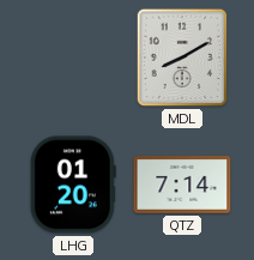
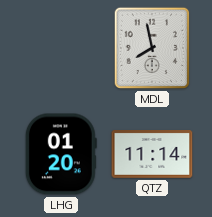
MDL: 8:10 -> 7:58 (152, 48)
QTZ: 7:14 -> 11:14 (152, 155)
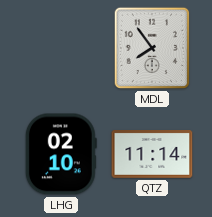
MDL: 7:58 -> 7:54 (152, 48)
LHG: 01:20 -> 02:10 (61, 154)
